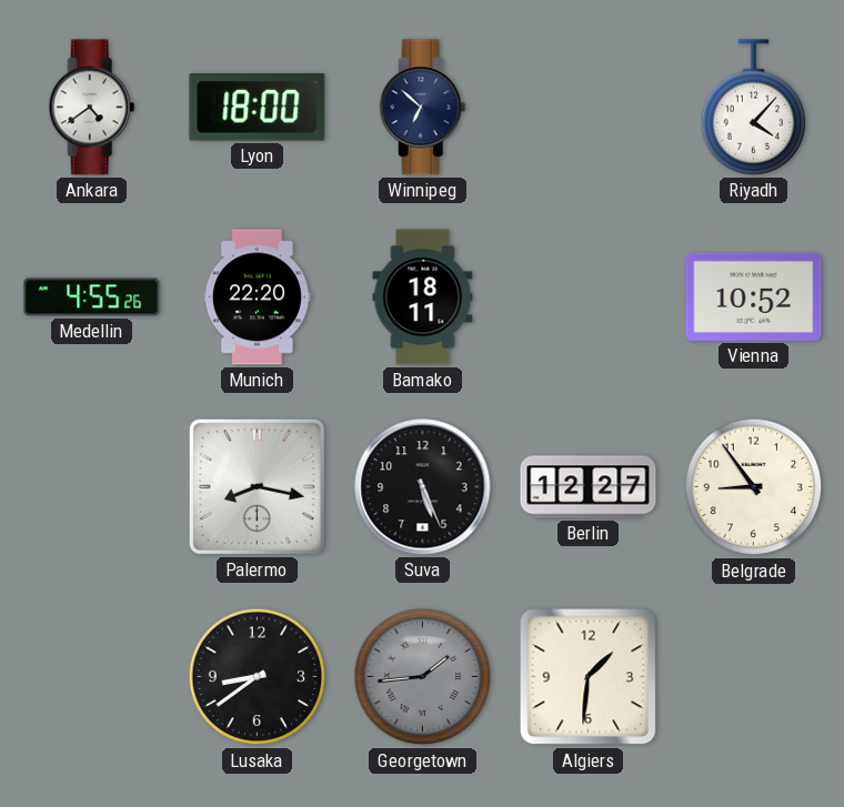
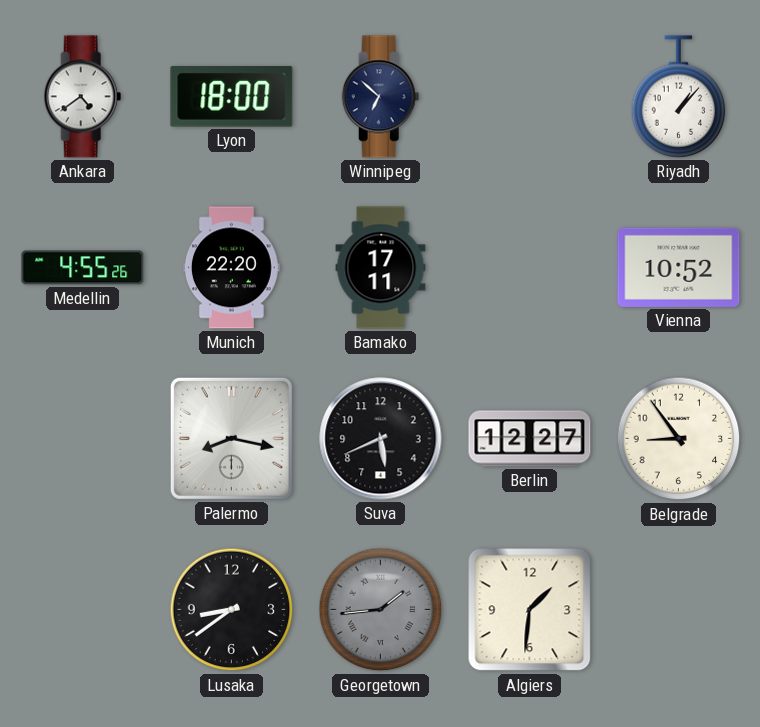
Riyadh: 4:07 -> 1:07 (679, 97)
Bamako: 18:11 -> 17:11 (381, 268)
Suva: 5:26 -> 5:41 (381, 439)
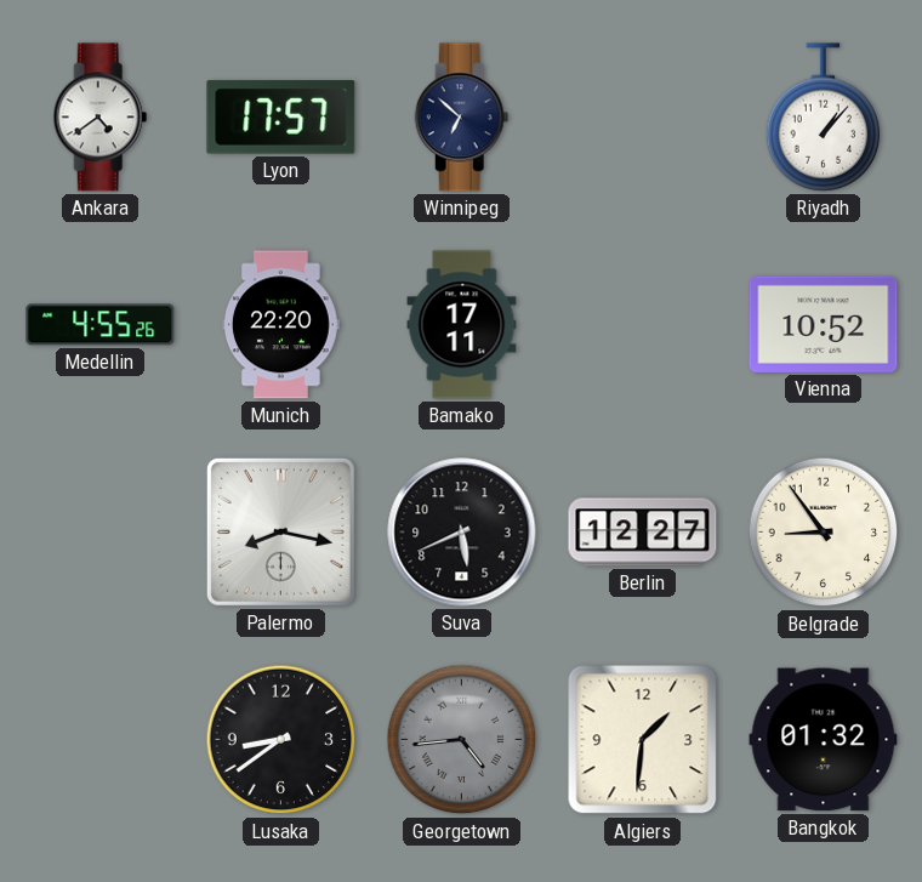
Lyon: 18:00 -> 17:57 (281, 118)
Georgetown: 1:44 -> 4:44 (462, 740)
Bangkok: none -> 01:32 (824, 740)
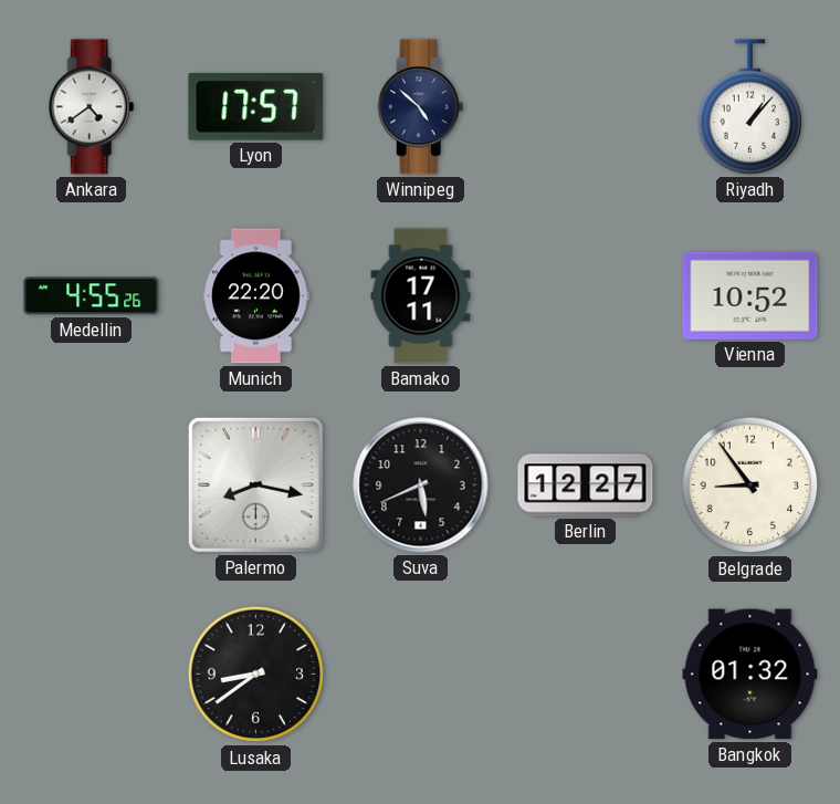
Winnipeg: 6:52 -> 4:52 (421, 107)
Georgetown: 4:44 -> none (462, 740)
Algiers: 1:31 -> none (643, 740)
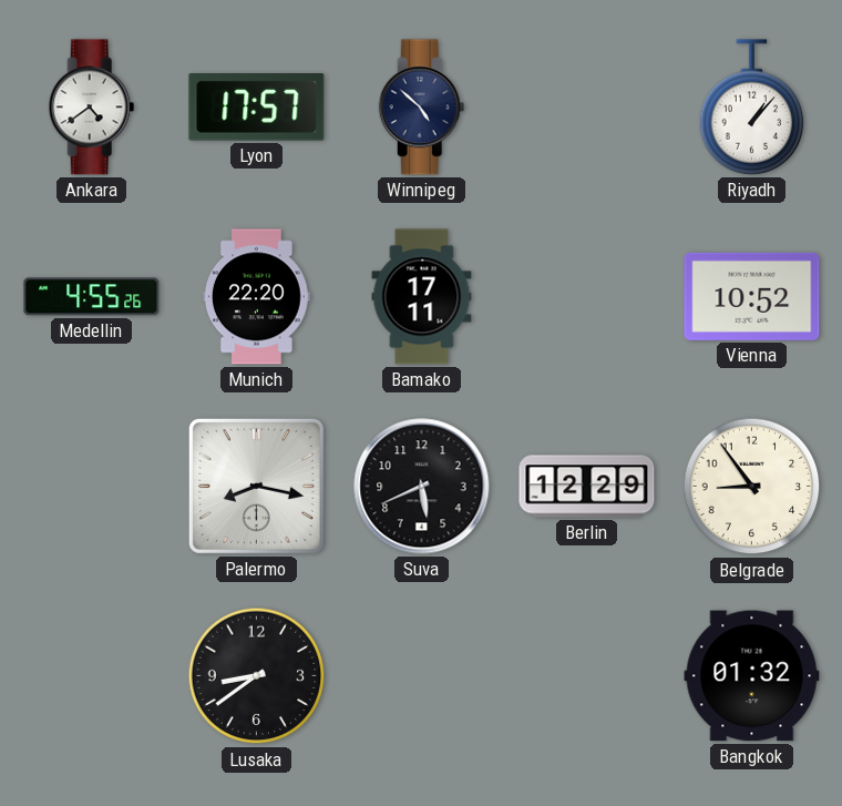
Berlin: 12:27 -> 12:29 (587, 487)
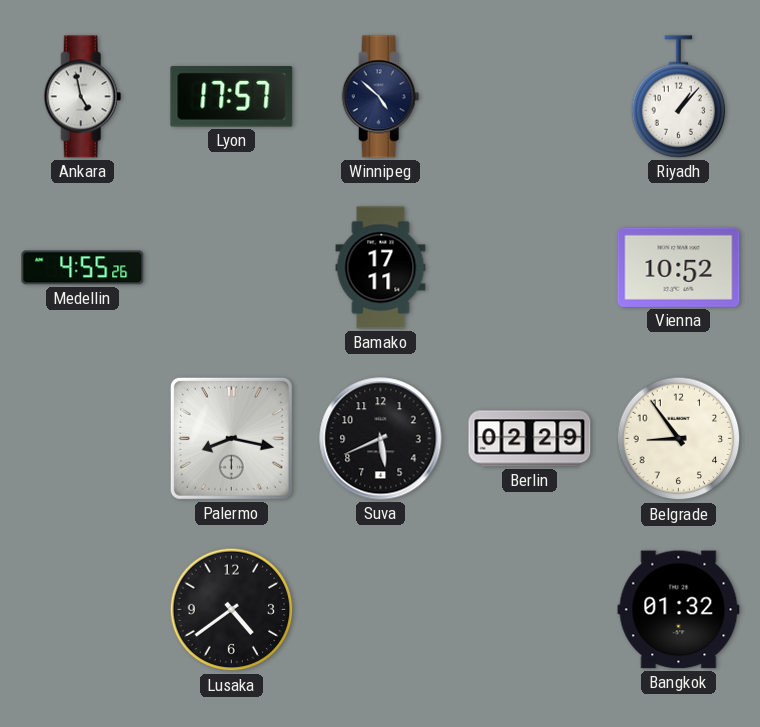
Ankara: 4:39 -> 4:58 (83, 97)
Munich: 22:20 -> none (256, 297)
Berlin: 12:29 -> 02:29 (530, 439)
Lusaka: 8:39 -> 4:39 (232, 610)
